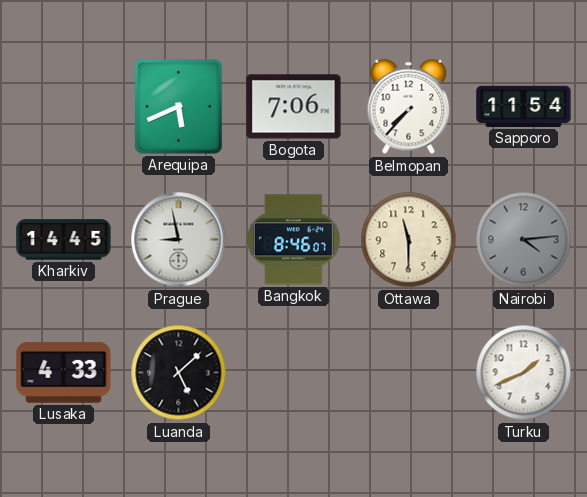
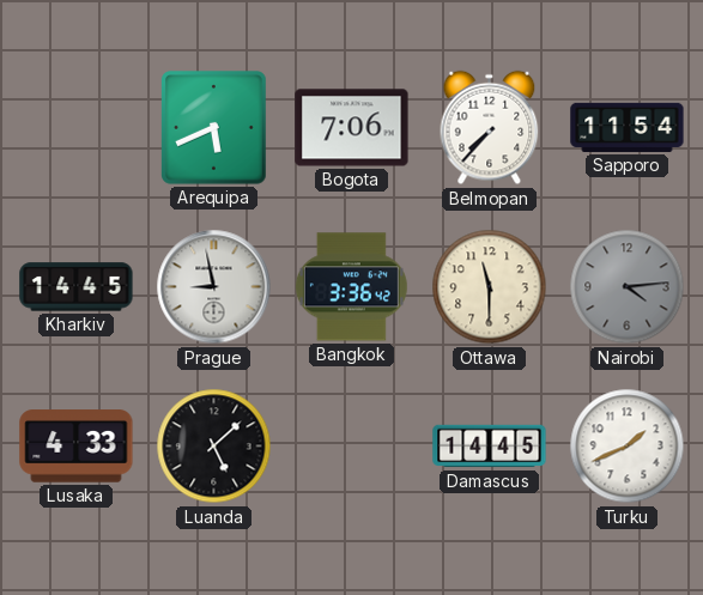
Bangkok: 8:46 -> 3:36 (351, 287)
Damascus: none -> 14:45 (490, 447)
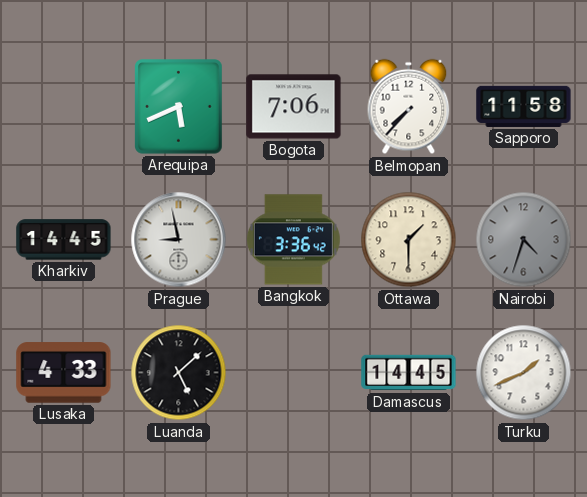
Sapporo: 11:54 -> 11:58 (524, 106)
Ottawa: 11:30 -> 1:30 (409, 240)
Nairobi: 4:14 -> 4:33 (524, 240)
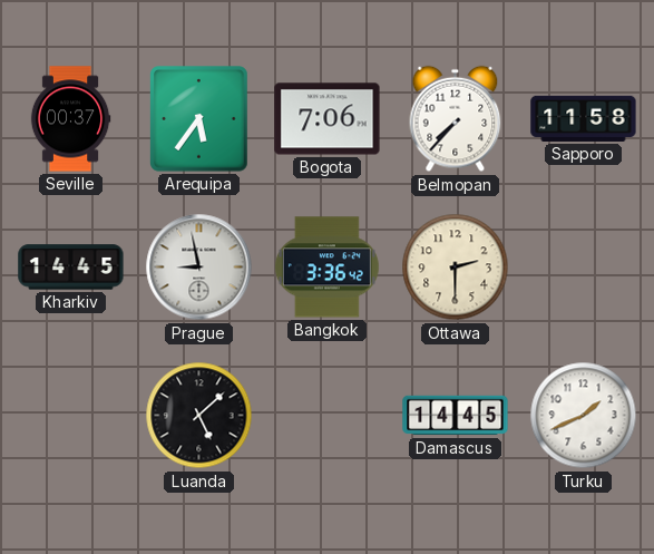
Seville: none -> 00:37 (70, 119)
Arequipa: 5:41 -> 5:36 (199, 119)
Ottawa: 1:30 -> 2:30 (456, 268)
Nairobi: 4:33 -> none (524, 240)
Lusaka: 4:33 -> none (64, 373)
